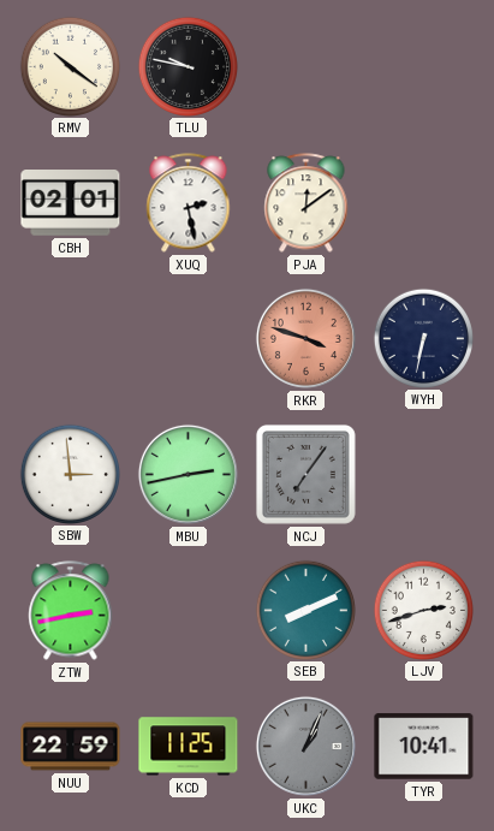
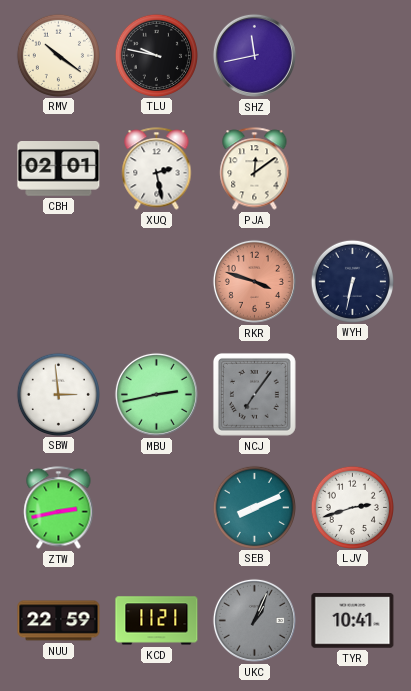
SHZ: none -> 11:43 (254, 55)
KCD: 11:25 -> 11:21 (157, 621)
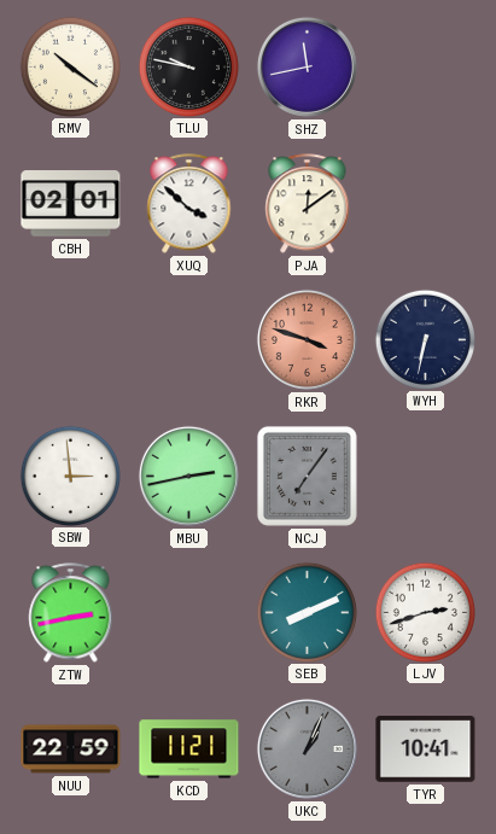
XUQ: 2:28 -> 3:52 (189, 204)
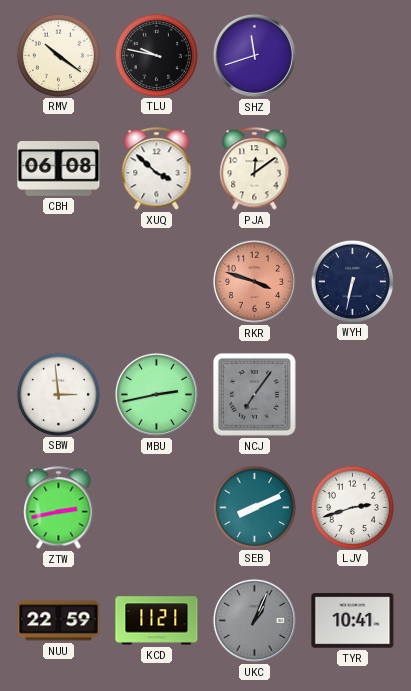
SHZ: 11:43 -> 11:42 (254, 55)
CBH: 02:01 -> 06:08 (59, 169)
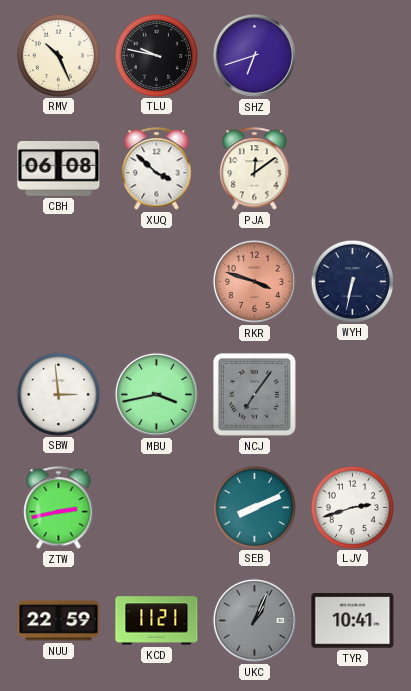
RMV: 10:21 -> 10:26 (58, 55)
SHZ: 11:42 -> 6:42 (254, 55)
MBU: 2:43 -> 3:43 (156, 394)
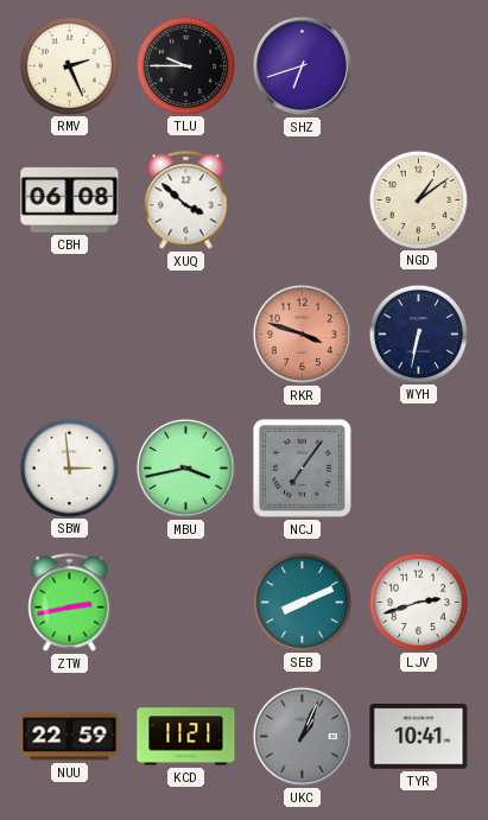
RMV: 10:26 -> 2:26 (69, 65)
TLU: 9:47 -> 9:45 (185, 65)
PJA: 12:09 -> none (255, 169)
NGD: none -> 1:09 (418, 199)
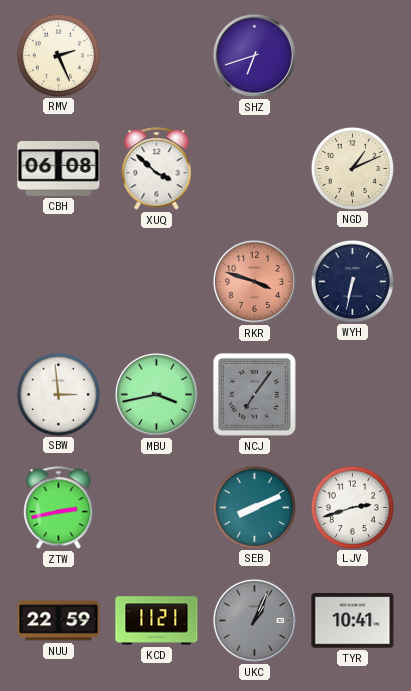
TLU: 9:45 -> none (185, 65)
NGD: 1:09 -> 1:11 (352, 168)
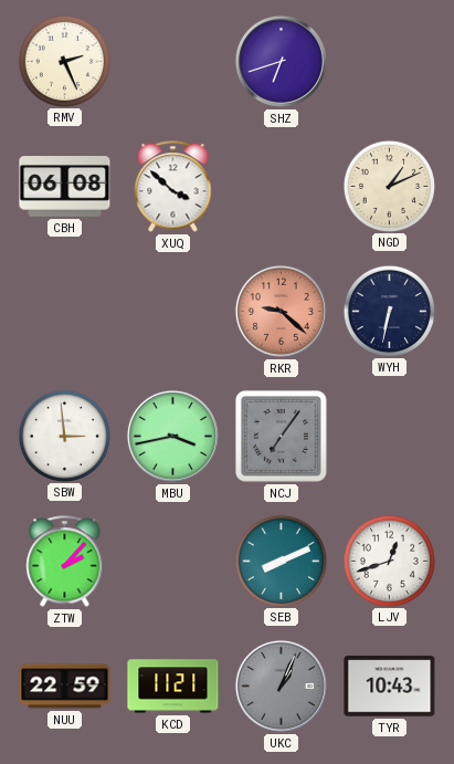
RKR: 3:48 -> 9:22 (281, 311)
ZTW: 2:43 -> 2:07 (65, 562)
LJV: 2:42 -> 12:42 (389, 561)
TYR: 10:41 -> 10:43 (390, 687)
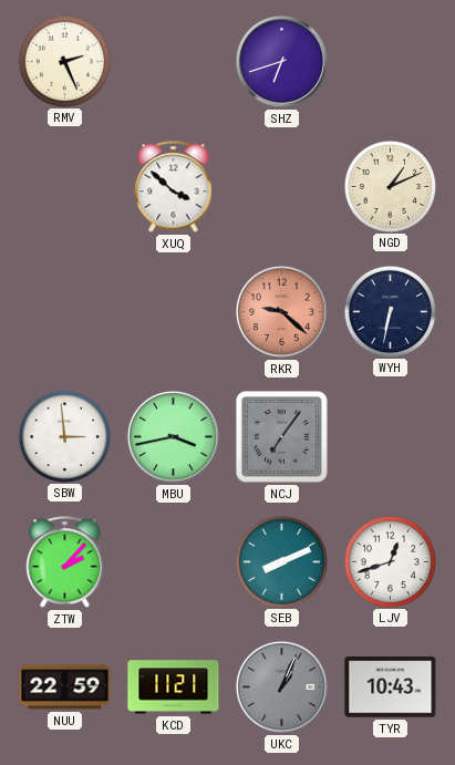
CBH: 06:08 -> none (65, 187)
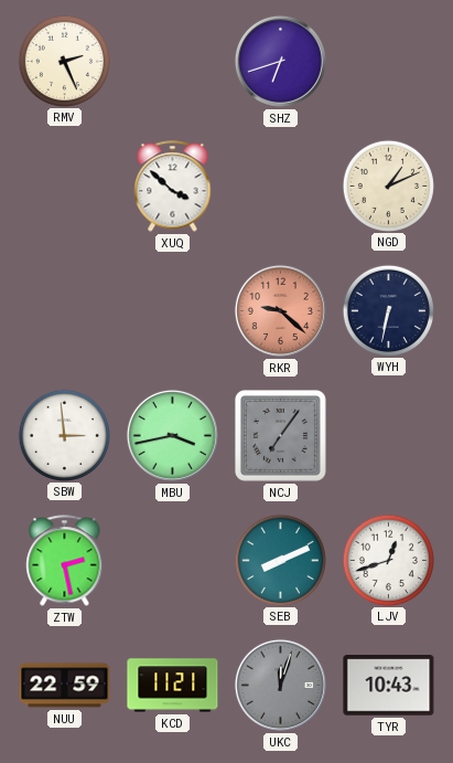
ZTW: 2:07 -> 2:28 (65, 561)
UKC: 1:04 -> 12:03 (280, 685)
